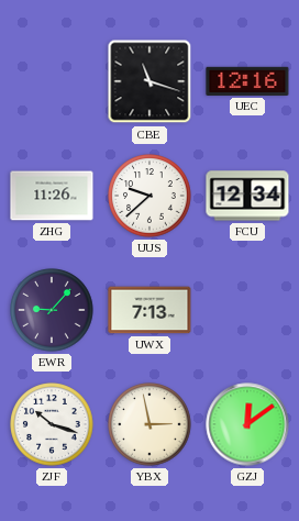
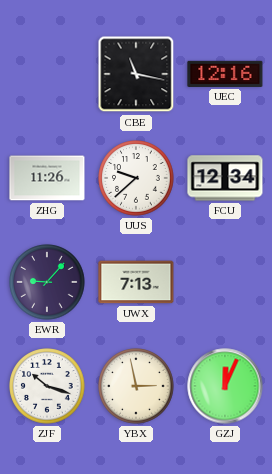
CBE: 11:18 -> 11:17 (136, 74)
GZJ: 12:09 -> 12:04 (225, 386)
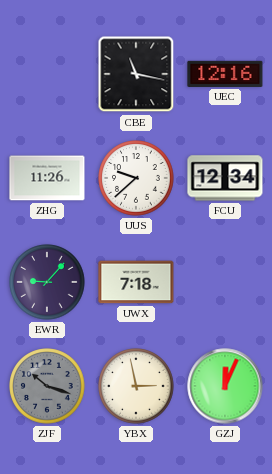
UWX: 7:13 -> 7:18 (136, 282)
ZJF dial: white -> grey (47, 386)
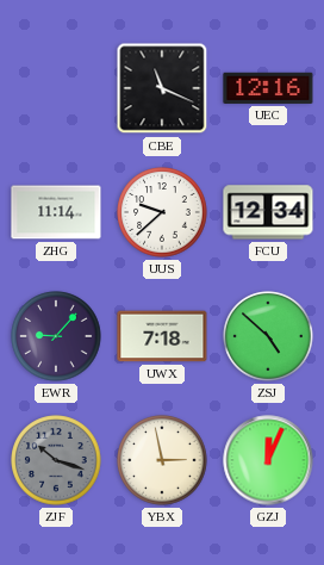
CBE: 11:17 -> 11:19 (162, 88)
ZHG: 11:26 -> 11:14 (56, 212)
ZSJ: none -> 4:52 (268, 336)
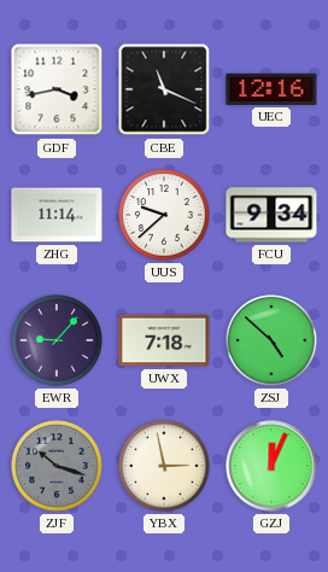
GDF: none -> 3:43 (57, 89)
FCU: 12:34 -> 9:34 (271, 215)
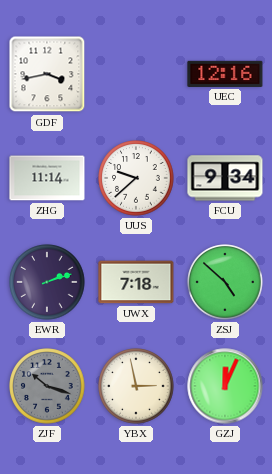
CBE: 11:19 -> none (164, 89)
EWR: 9:07 -> 2:12 (47, 282)
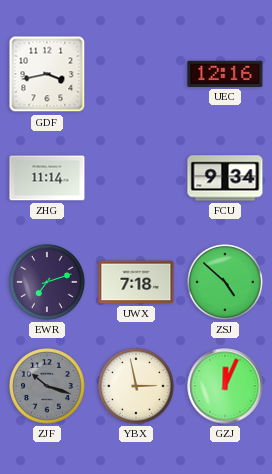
UUS: 9:38 -> none (136, 178)
EWR: 2:12 -> 7:12 (47, 282)
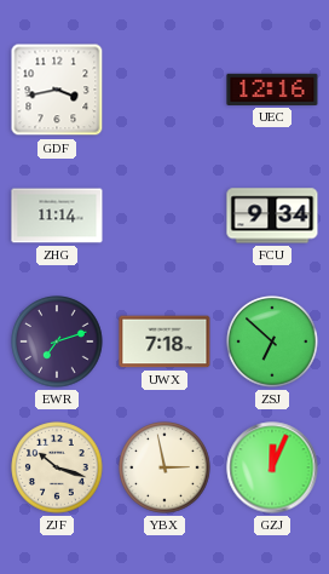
ZSJ: 4:52 -> 6:52 (272, 341)
ZJF dial: grey -> cream (57, 467)
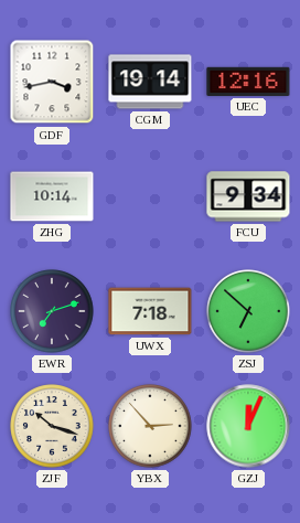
CGM: none -> 19:14 (150, 82)
ZHG: 11:14 -> 10:14 (52, 196)
YBX: 2:58 -> 2:53 (150, 426)
